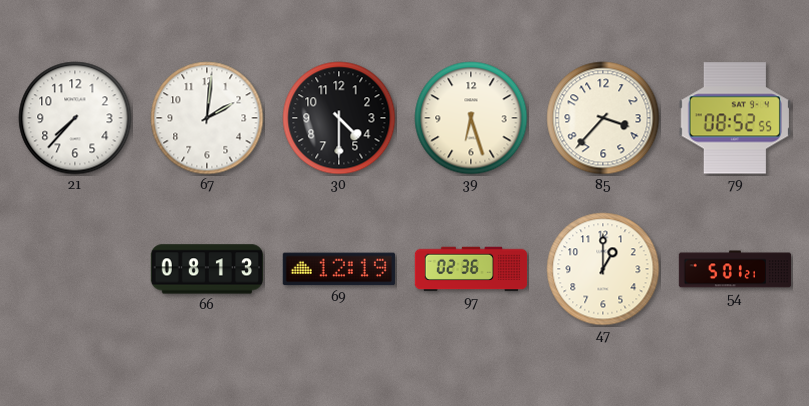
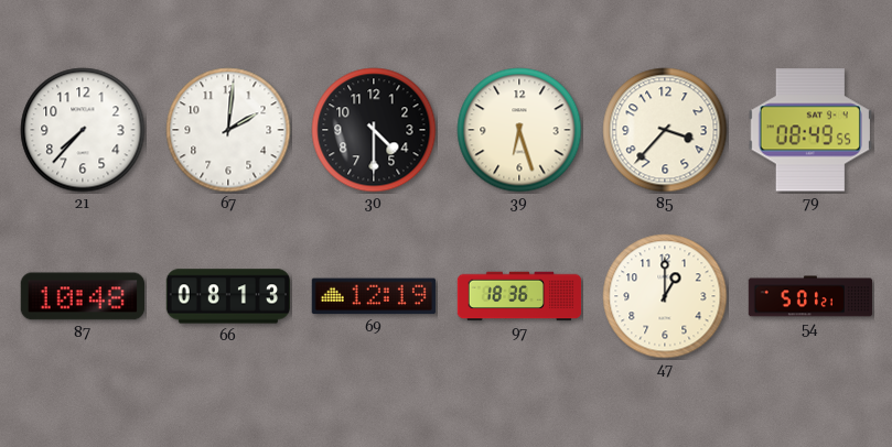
79: 08:52 -> 08:49 (810, 130)
87: none -> 10:48 (82, 296)
97: 02:36 -> 18:36 (519, 296)
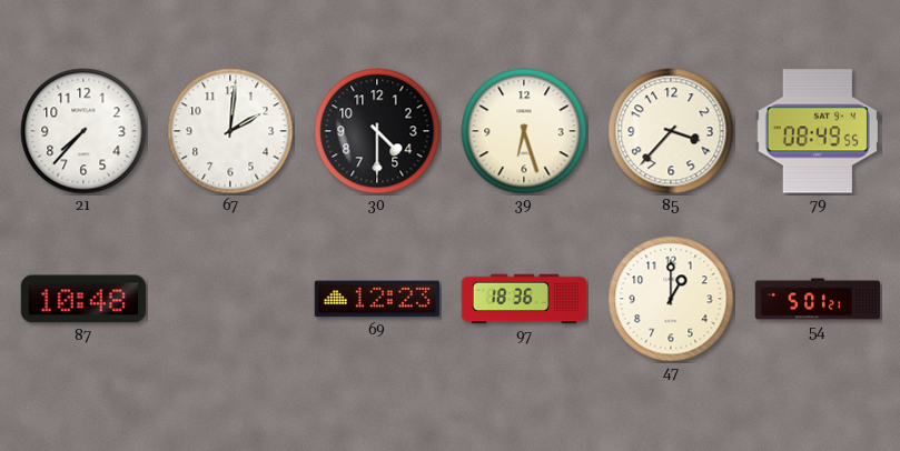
66: 08:13 -> none (227, 296)
69: 12:19 -> 12:23 (377, 299)
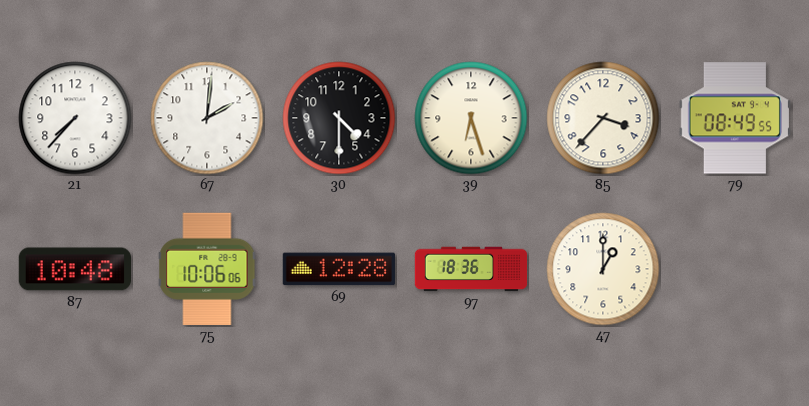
75: none -> 10:06 (207, 269)
69: 12:23 -> 12:28 (339, 269)
54: 5:01 -> none (818, 299)
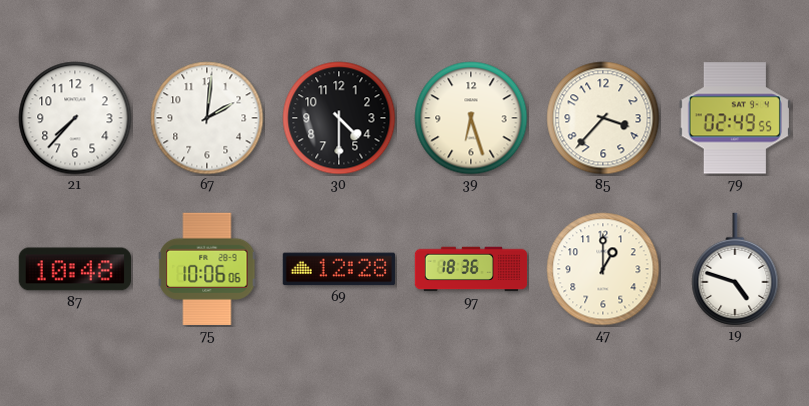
79: 08:49 -> 02:49 (735, 118)
19: none -> 4:48 (735, 269)
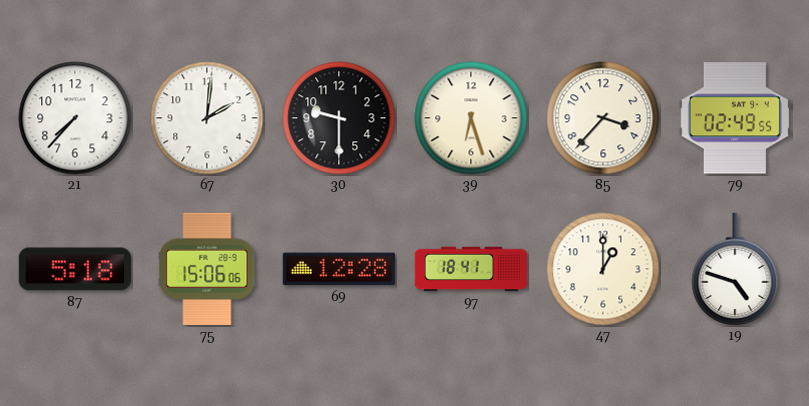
30: 4:30 -> 9:30 (339, 118)
87: 10:48 -> 5:18 (74, 269)
75: 10:06 -> 15:06 (207, 269)
97: 18:36 -> 18:41 (471, 269)
